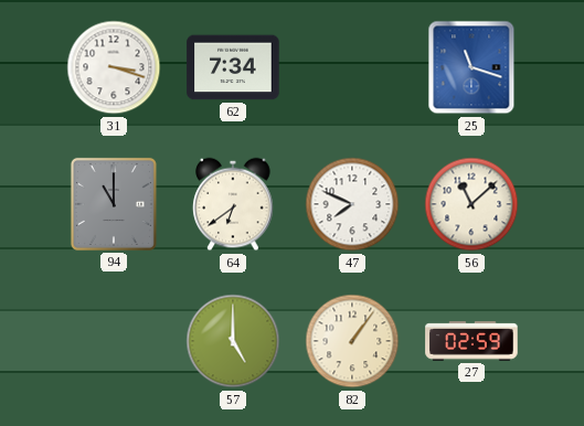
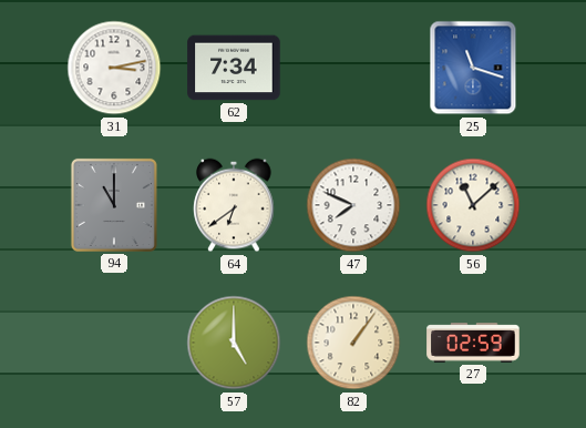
31: 3:18 -> 3:13 (114, 68)
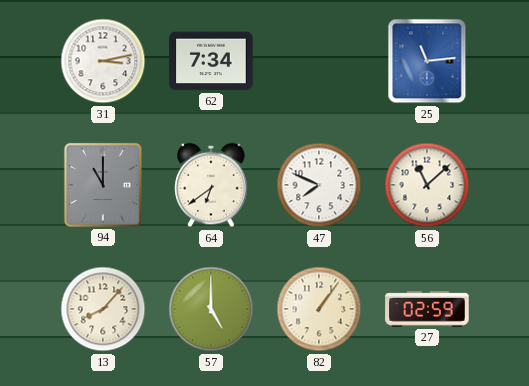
25: 11:18 -> 11:14 (427, 61)
13: none -> 8:07 (103, 309)
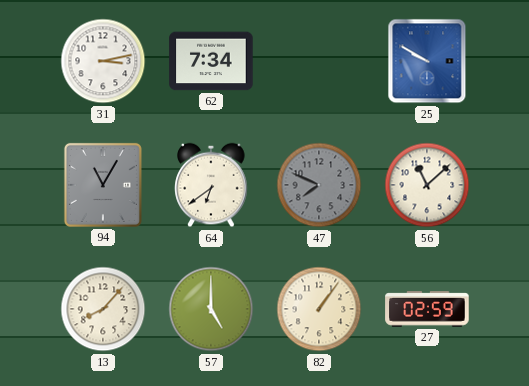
25: 11:14 -> 9:50 (427, 61)
94: 11:00 -> 11:05 (103, 185)
47 dial: white -> grey (319, 185)
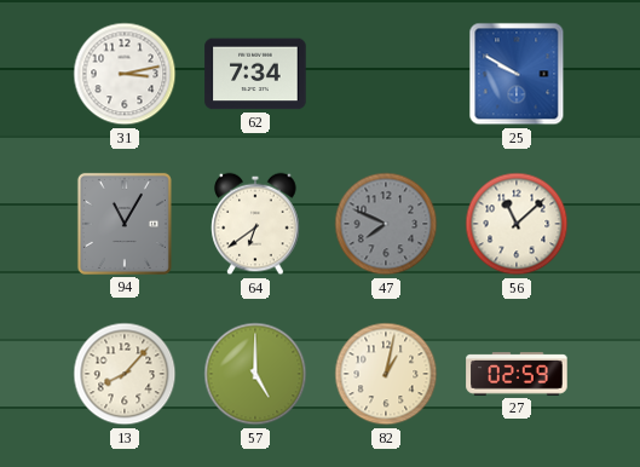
82: 1:06 -> 1:02 (386, 374)
